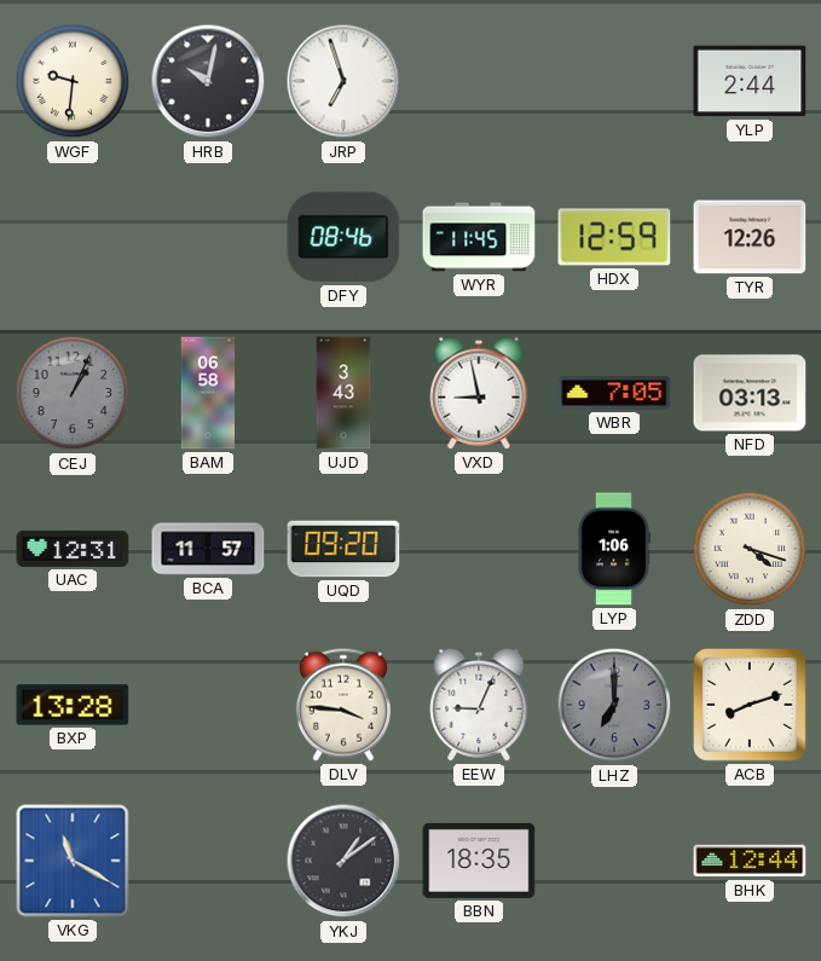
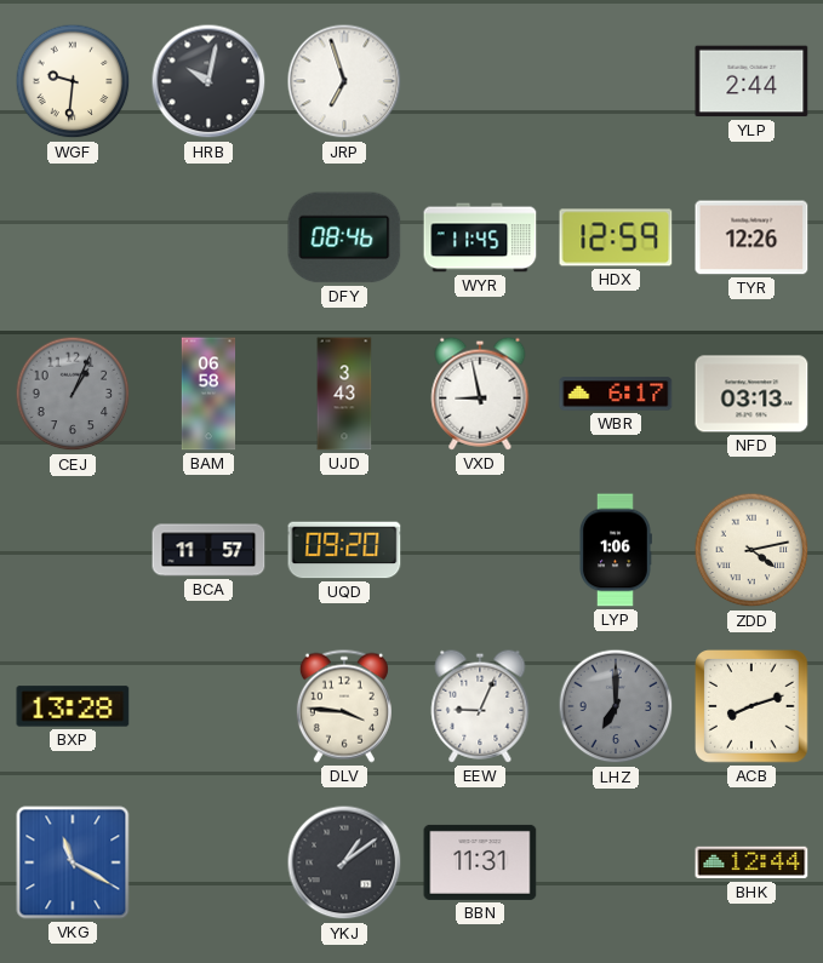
WBR: 7:05 -> 6:17 (616, 394)
UAC: 12:31 -> none (73, 549)
ZDD: 4:18 -> 4:13 (751, 550)
BBN: 18:35 -> 11:31 (480, 862)
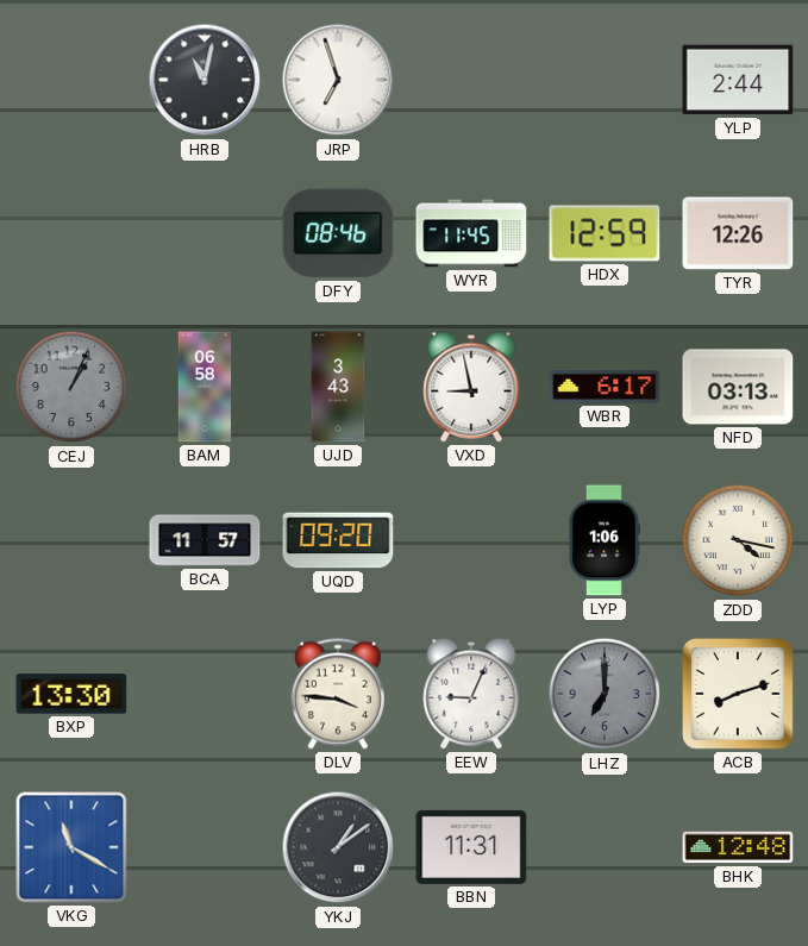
WGF: 9:31 -> none (73, 81)
HRB: 10:02 -> 11:02 (205, 80)
ZDD: 4:13 -> 4:17 (738, 540)
BXP: 13:28 -> 13:30 (71, 694)
BHK: 12:44 -> 12:48 (738, 847)
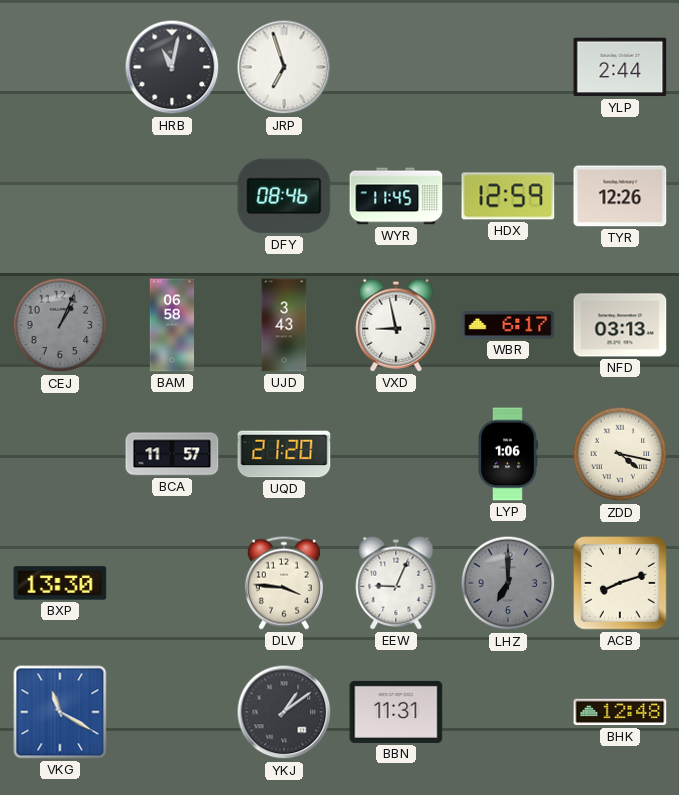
UQD: 09:20 -> 21:20 (284, 454)
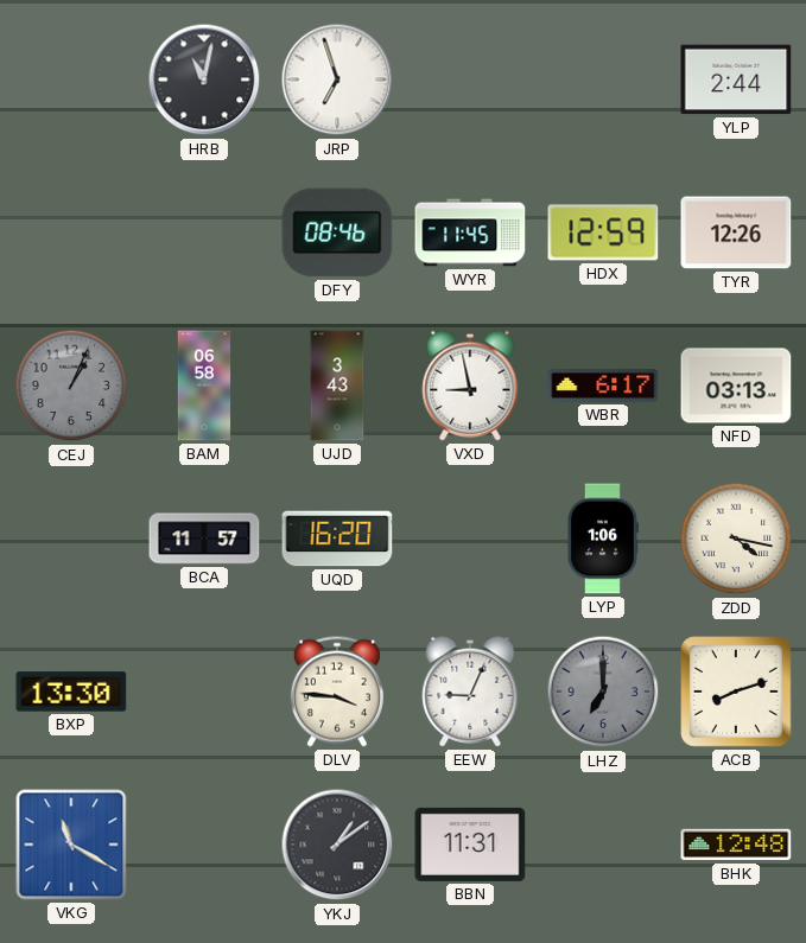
UQD: 21:20 -> 16:20 (337, 539)
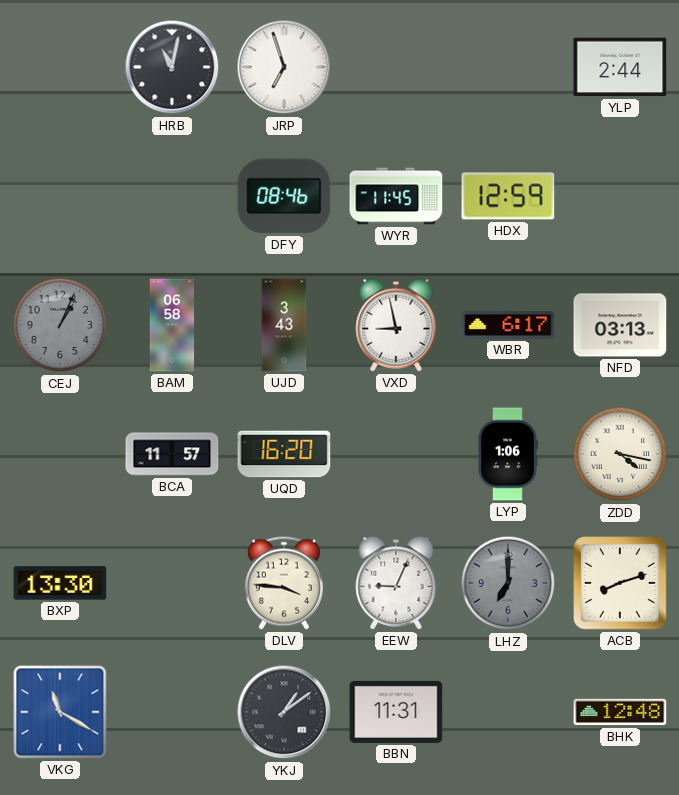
TYR: 12:26 -> none (736, 232)
